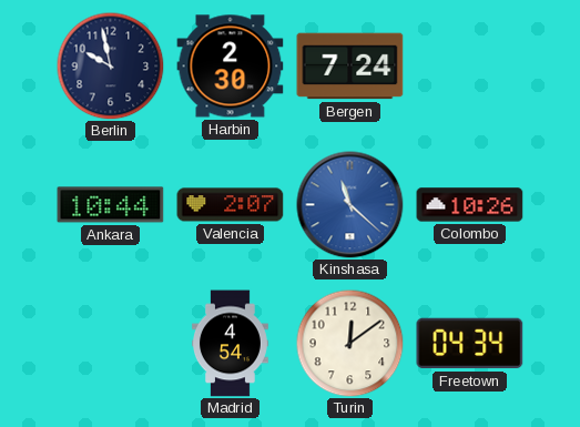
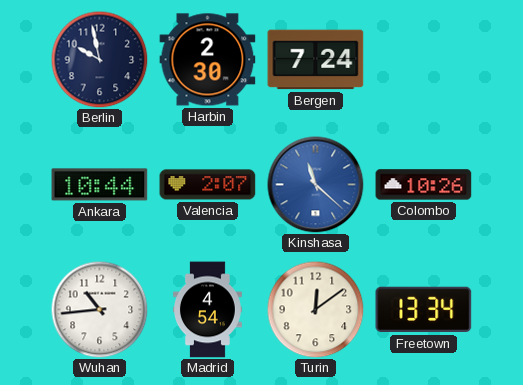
Wuhan: none -> 10:44 (99, 309)
Freetown: 04:34 -> 13:34 (424, 310)
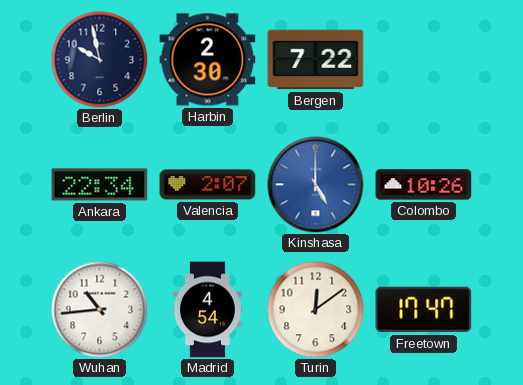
Bergen: 7:24 -> 7:22 (316, 60)
Ankara: 10:44 -> 22:34 (100, 185)
Kinshasa: 11:22 -> 5:00 (316, 185)
Freetown: 13:34 -> 17:47 (424, 310)
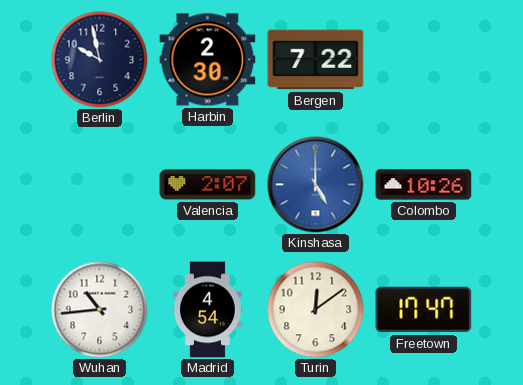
Ankara: 22:34 -> none (100, 185)
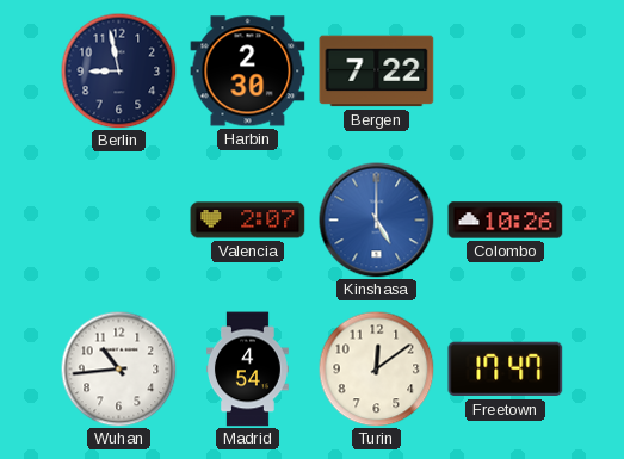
Berlin: 9:58 -> 8:58 (118, 70)
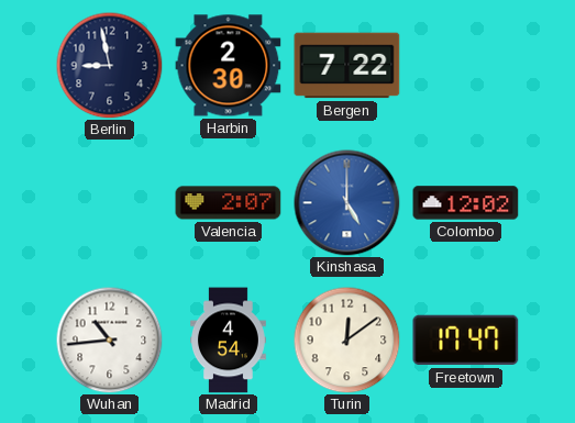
Colombo: 10:26 -> 12:02 (466, 203)
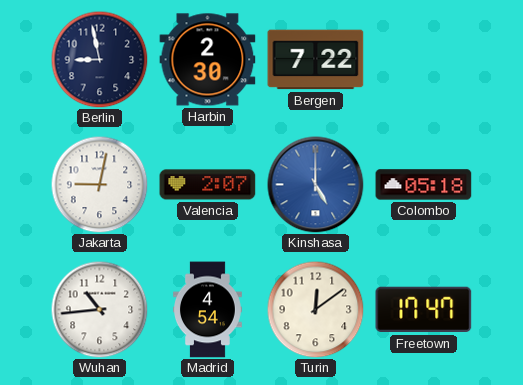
Jakarta: none -> 9:02 (99, 184)
Colombo: 12:02 -> 05:18 (424, 185)
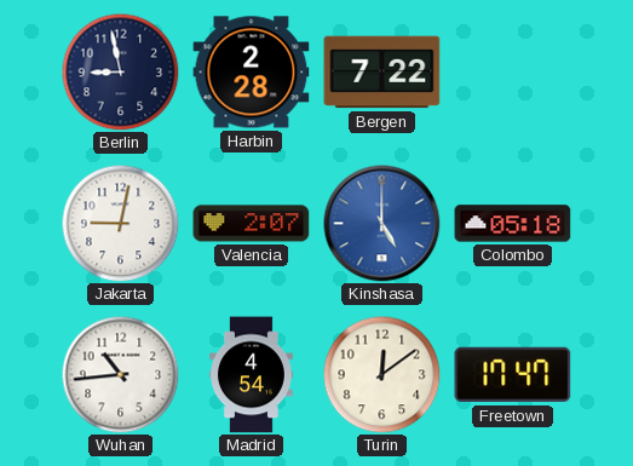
Harbin: 2:30 -> 2:28 (252, 73)
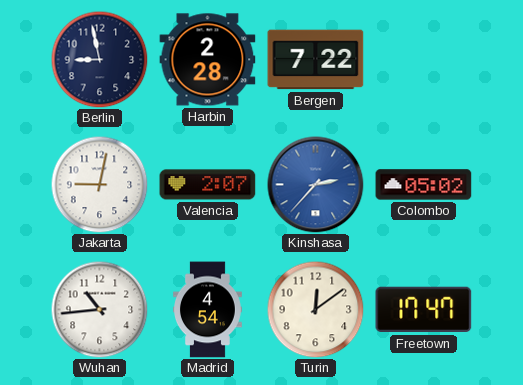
Kinshasa: 5:00 -> 2:37 (316, 185)
Colombo: 05:18 -> 05:02 (424, 185)
